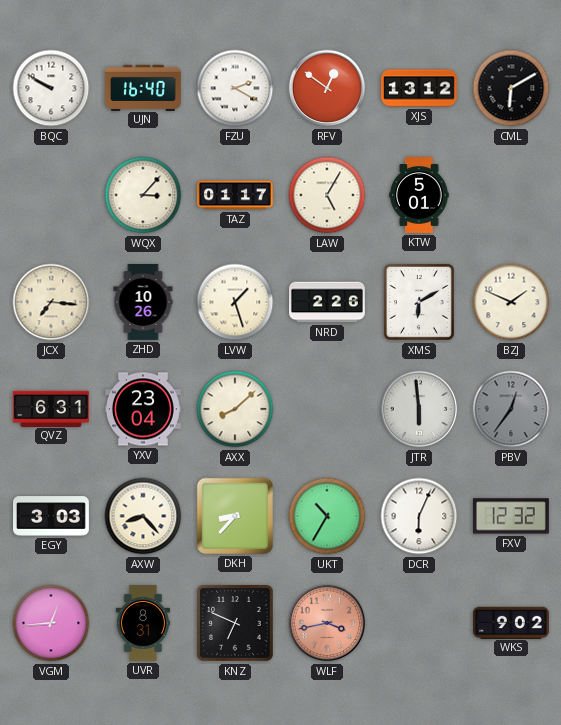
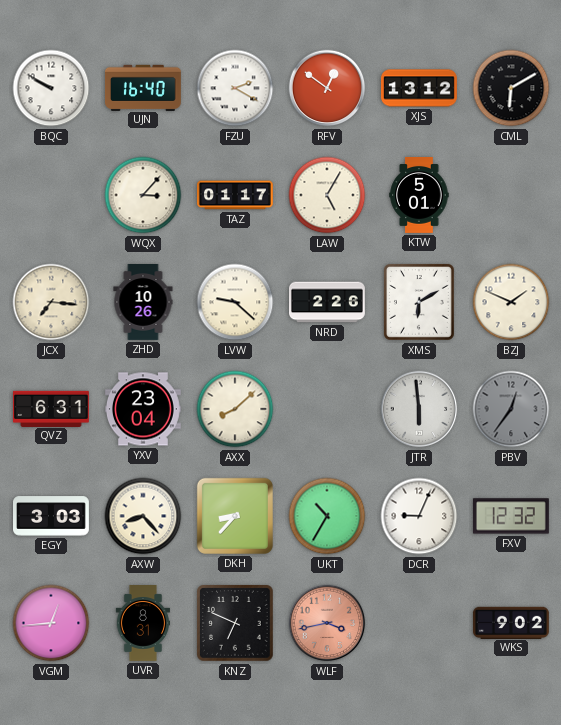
LVW: 1:27 -> 9:22 (235, 302)
DCR: 6:04 -> 9:04 (419, 516)
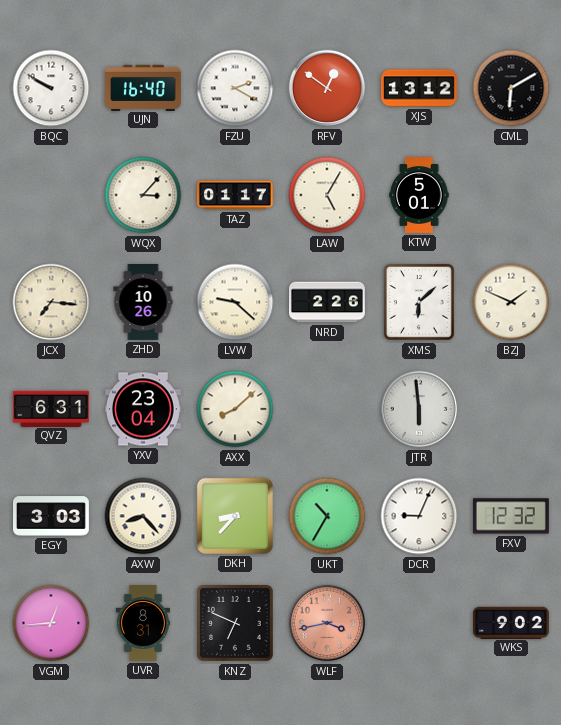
XMS: 6:10 -> 6:08 (419, 302)
PBV: 12:36 -> none (511, 409)
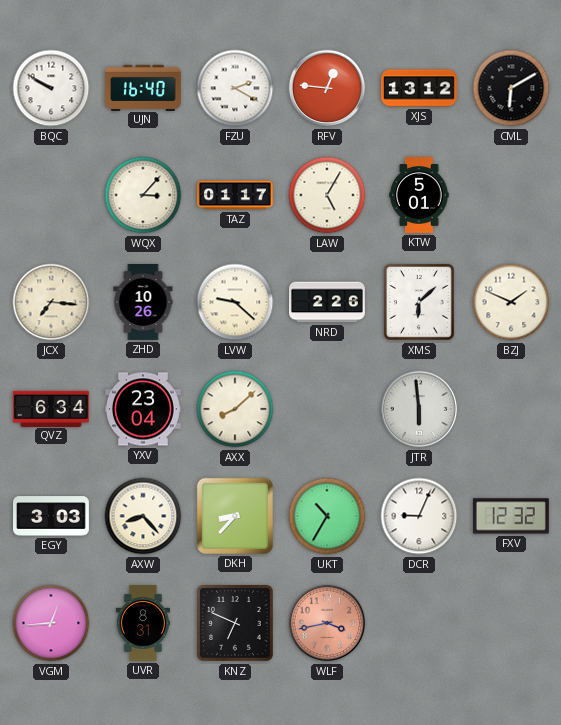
RFV: 12:51 -> 12:46 (327, 88)
QVZ: 6:31 -> 6:34 (51, 408)
WKS: 9:02 -> none (511, 622)
